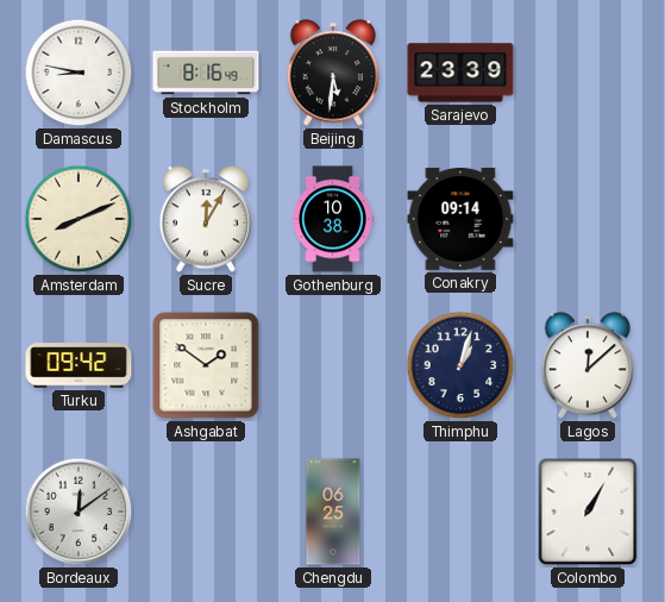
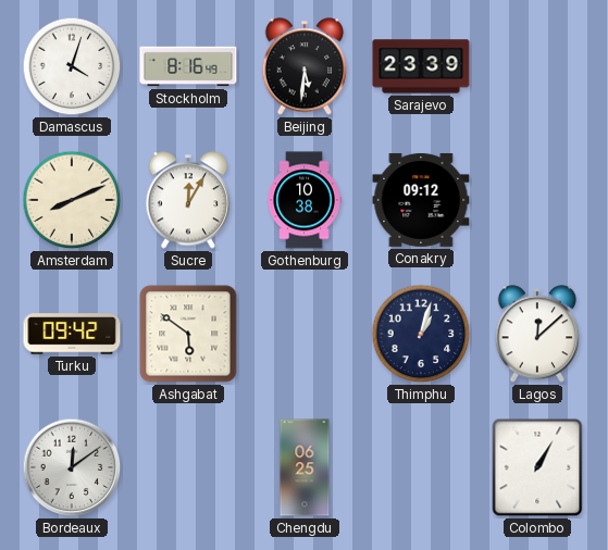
Damascus: 8:47 -> 4:03 (72, 66)
Conakry: 09:14 -> 09:12 (421, 200)
Ashgabat: 1:51 -> 5:51 (188, 334)
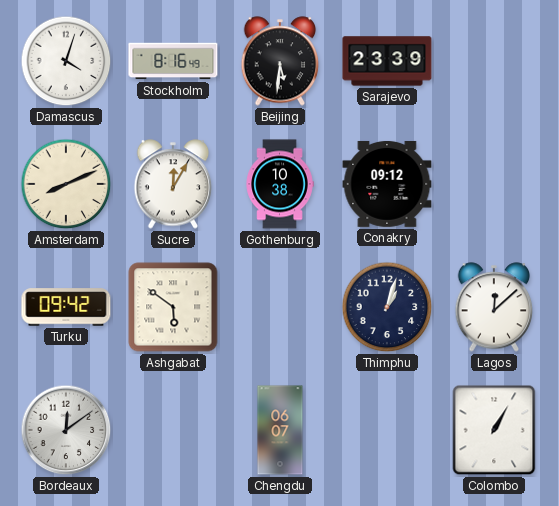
Chengdu: 06:25 -> 06:07 (280, 430)
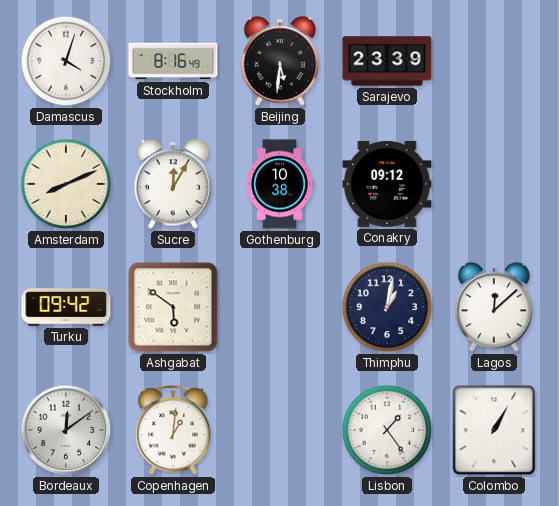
Thimphu: 1:03 -> 1:02 (387, 307)
Copenhagen: none -> 1:01 (173, 431)
Chengdu: 06:07 -> none (280, 430)
Lisbon: none -> 1:24 (387, 430)
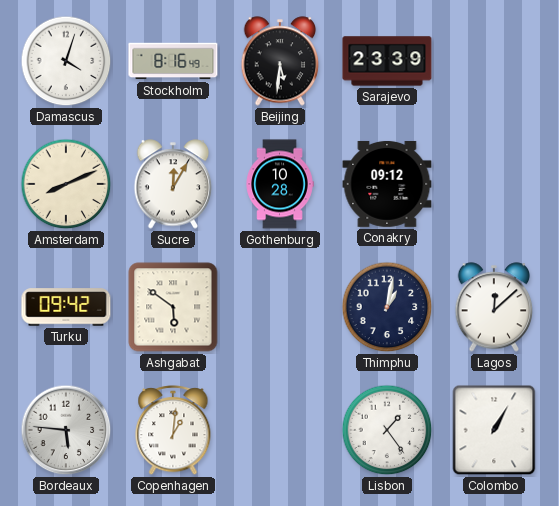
Gothenburg: 10:38 -> 10:28 (280, 184)
Bordeaux: 12:09 -> 5:46 (66, 430)
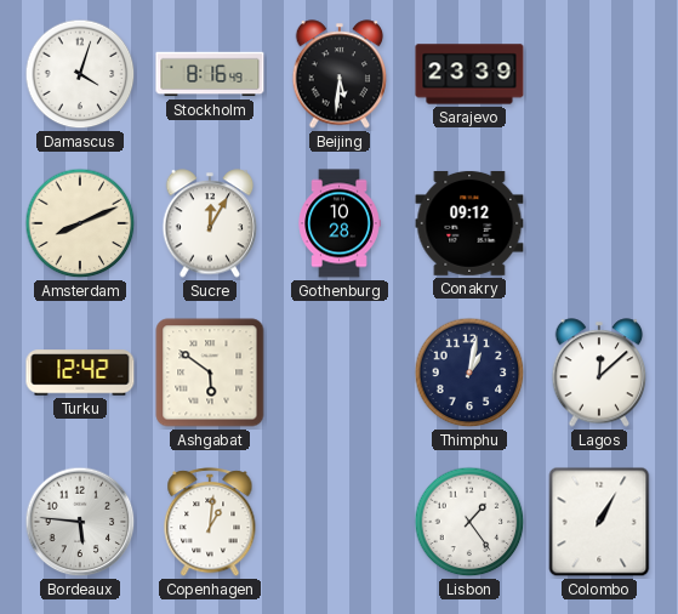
Turku: 09:42 -> 12:42 (80, 373)
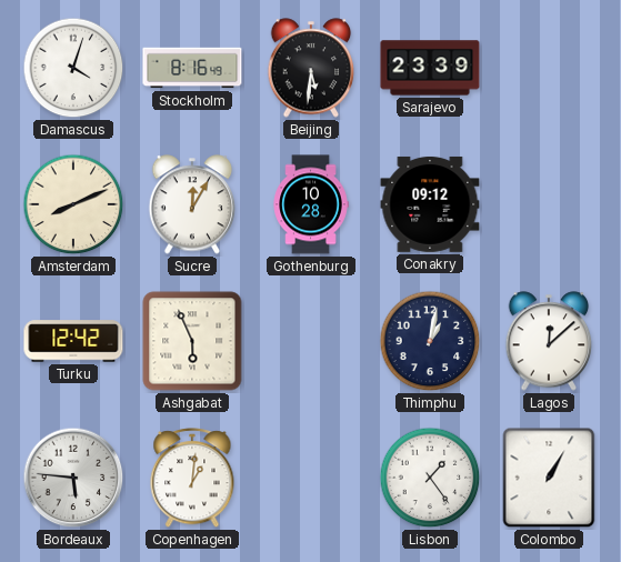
Ashgabat: 5:51 -> 5:56 (192, 341)
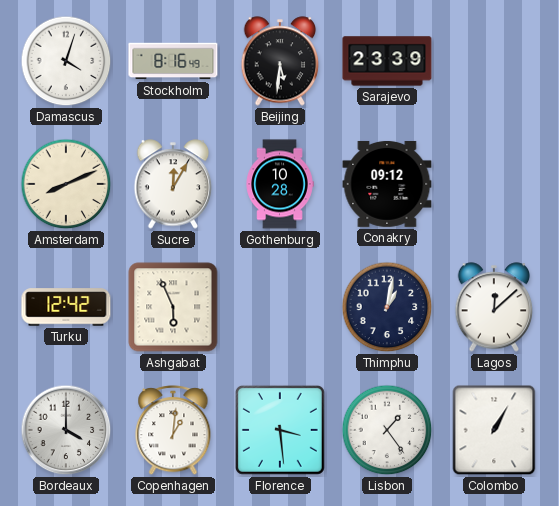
Bordeaux: 5:46 -> 4:00 (66, 430)
Florence: none -> 3:29 (280, 430)
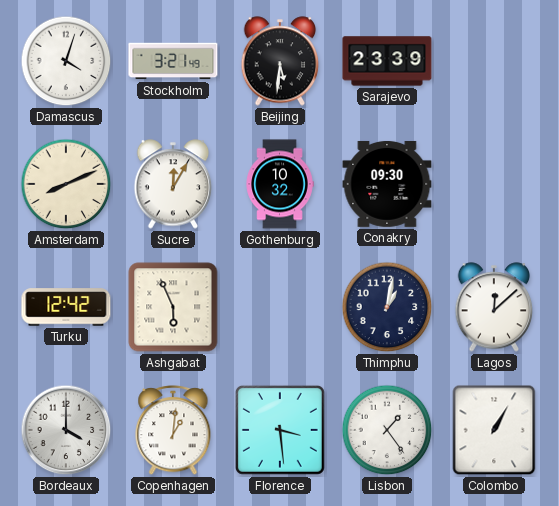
Stockholm: 8:16 -> 3:21 (173, 61)
Gothenburg: 10:28 -> 10:32 (280, 184)
Conakry: 09:12 -> 09:30 (387, 184)
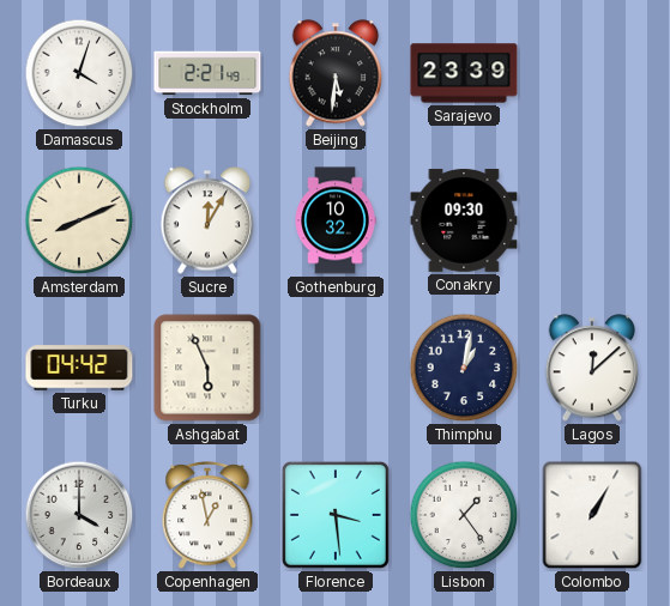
Stockholm: 3:21 -> 2:21 (207, 73)
Turku: 12:42 -> 04:42 (79, 368)
Copenhagen: 1:01 -> 12:58 (207, 516)
